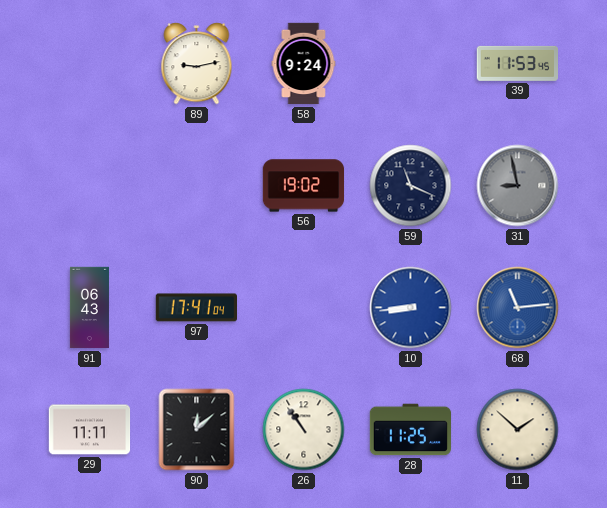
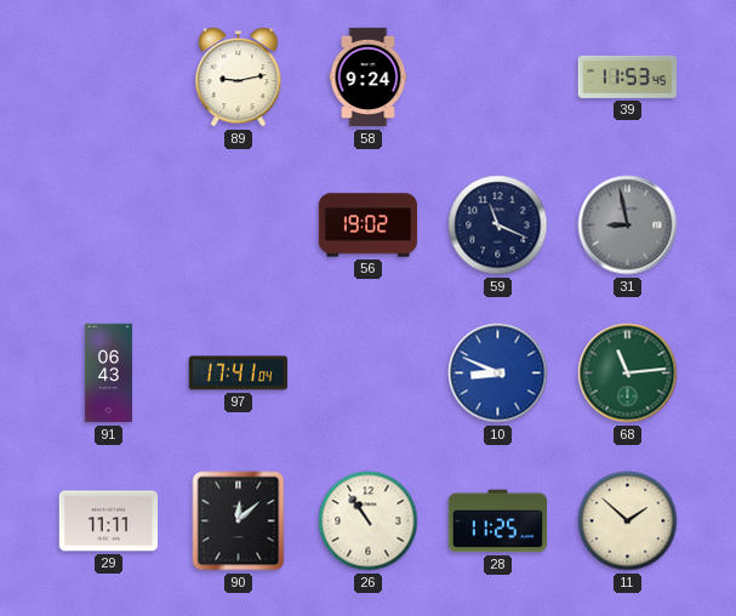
10: 8:44 -> 8:49 (498, 373)
68 dial: blue -> green (628, 373)
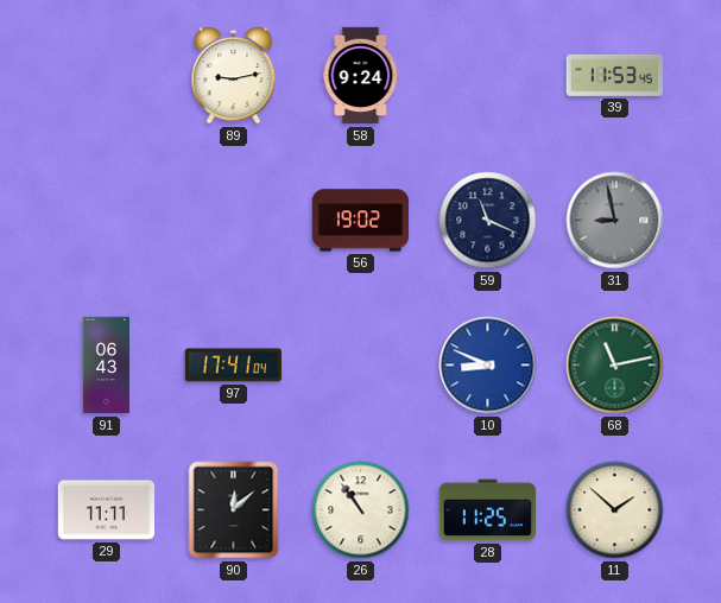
68: 11:14 -> 11:13 (615, 366)
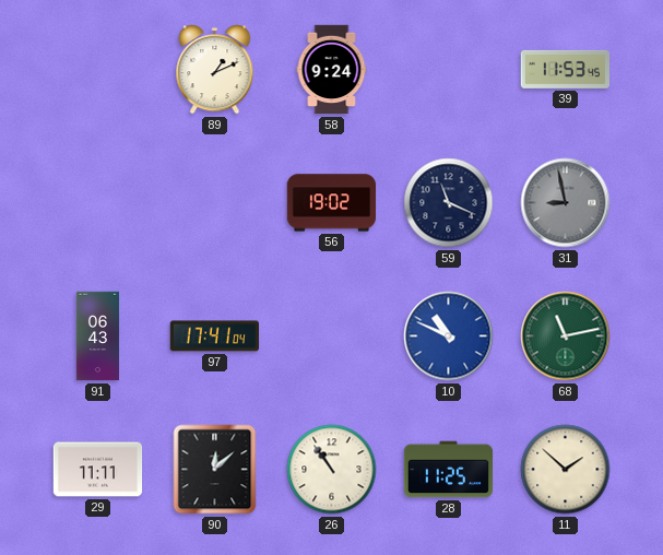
89: 9:13 -> 1:11 (215, 70)
10: 8:49 -> 10:49 (449, 336)
